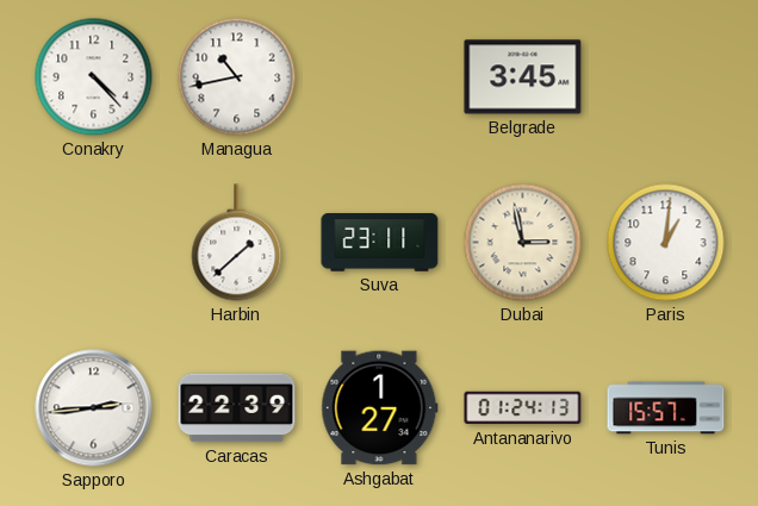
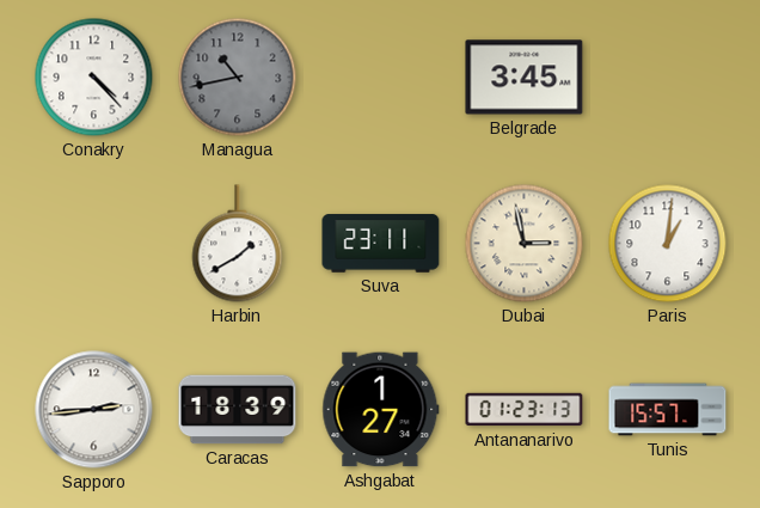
Managua dial: white -> grey (238, 78)
Harbin: 1:38 -> 1:40 (238, 244)
Caracas: 22:39 -> 18:39 (238, 410)
Antananarivo: 01:24 -> 01:23 (525, 410)
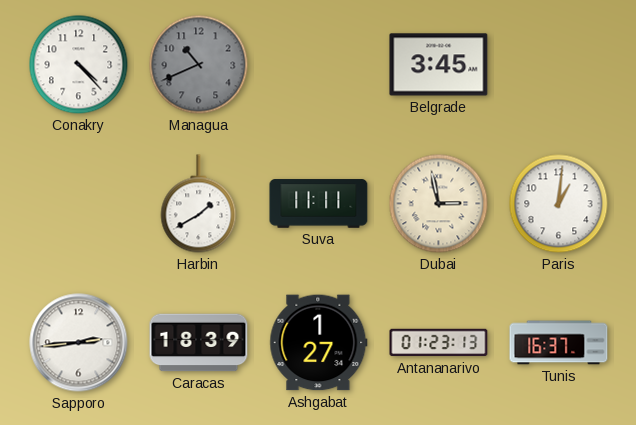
Managua: 10:43 -> 10:41 (199, 65)
Suva: 23:11 -> 11:11 (319, 204)
Tunis: 15:57 -> 16:37 (559, 343)
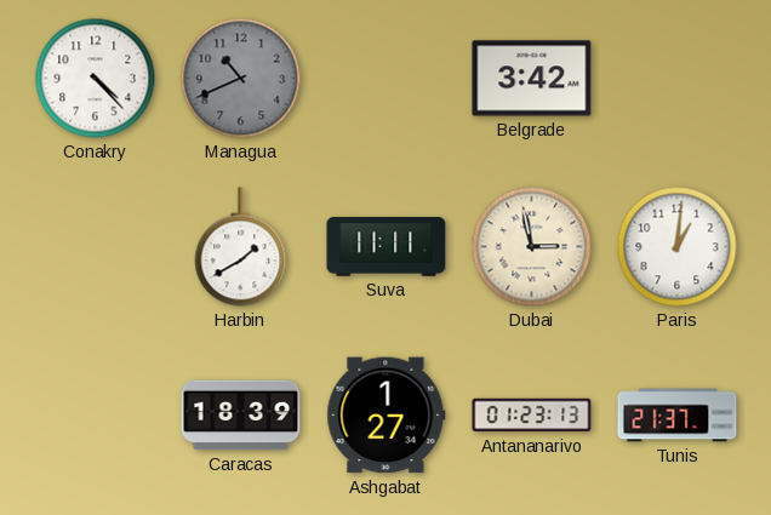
Belgrade: 3:45 -> 3:42 (532, 79)
Sapporo: 2:44 -> none (79, 343)
Tunis: 16:37 -> 21:37 (678, 416)
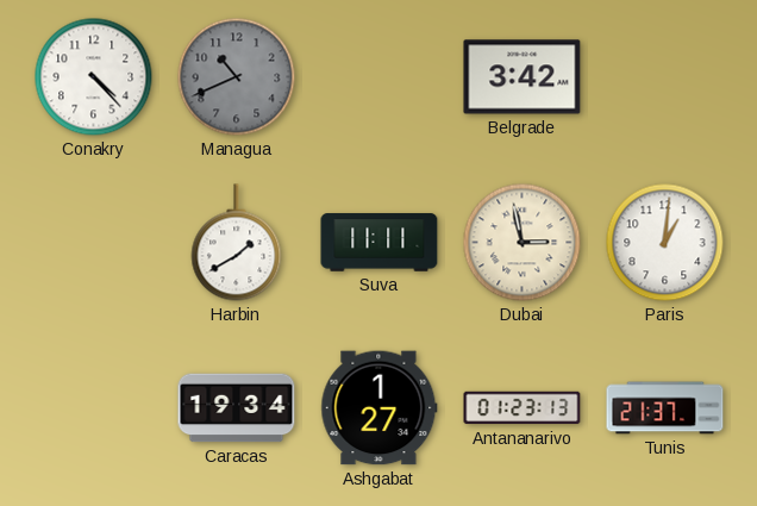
Caracas: 18:39 -> 19:34 (237, 408)
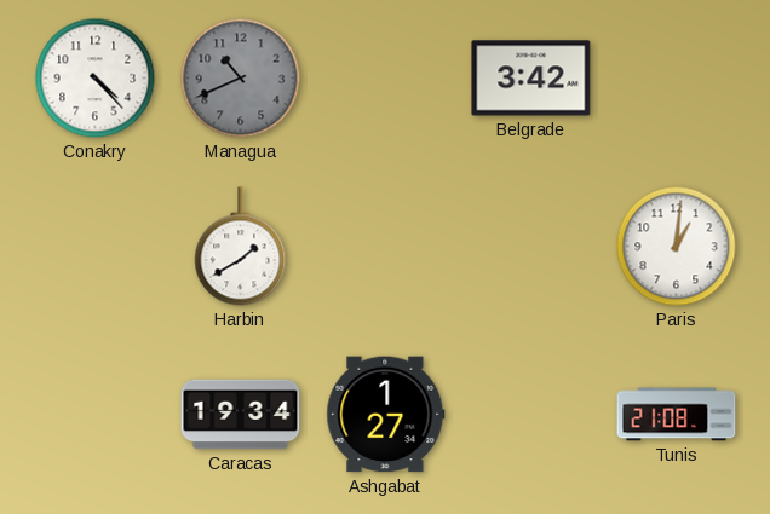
Suva: 11:11 -> none (380, 243)
Dubai: 2:58 -> none (523, 243)
Antananarivo: 01:23 -> none (523, 408)
Tunis: 21:37 -> 21:08 (677, 415)
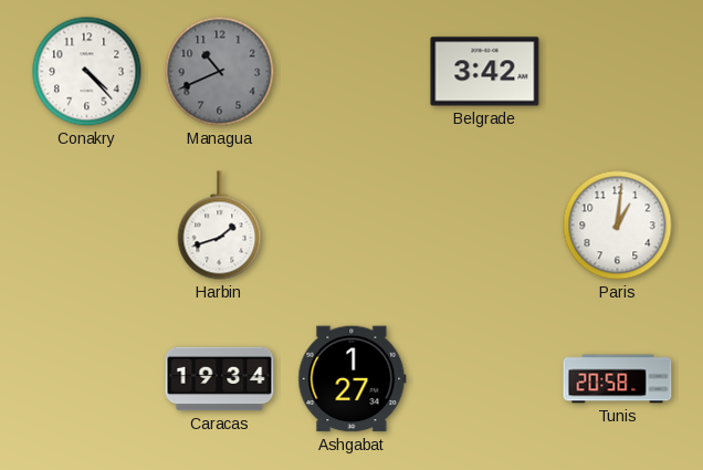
Harbin: 1:40 -> 1:42 (220, 226)
Tunis: 21:08 -> 20:58 (618, 379)
